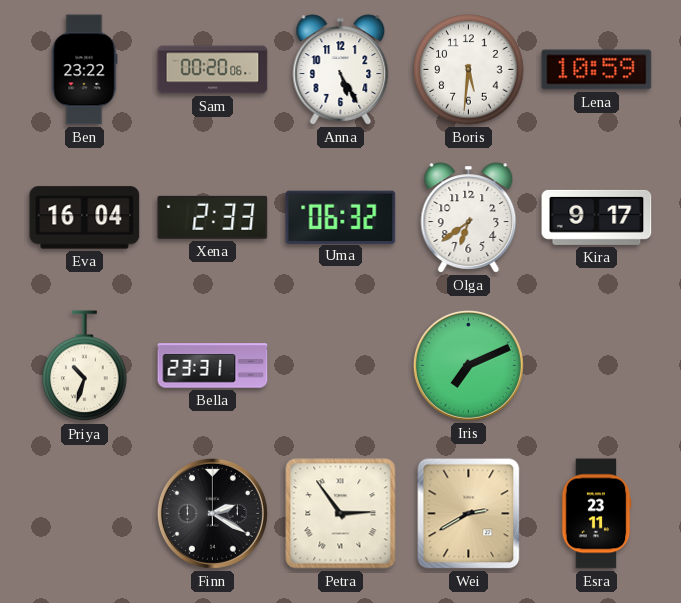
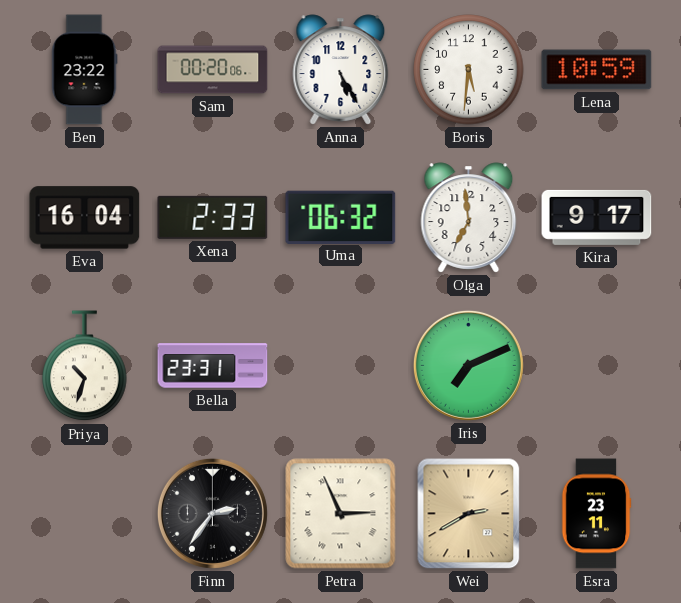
Olga: 6:39 -> 6:59 (469, 218)
Finn: 2:20 -> 2:36 (212, 513)
Petra: 2:54 -> 2:56 (341, 514)
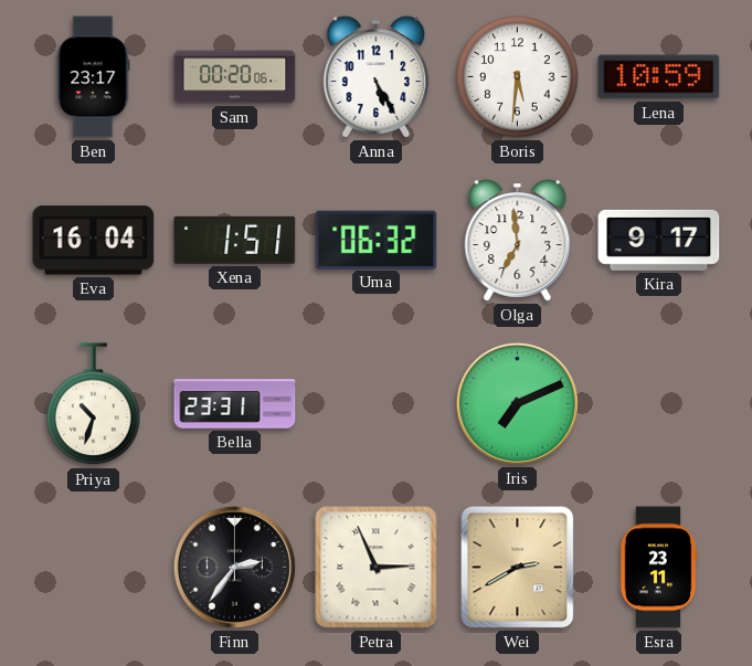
Ben: 23:22 -> 23:17 (93, 77)
Xena: 2:33 -> 1:51 (235, 240)
